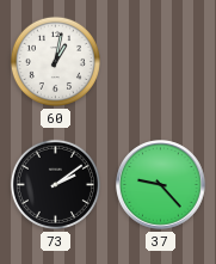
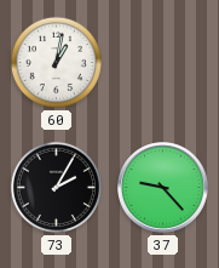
73: 2:09 -> 2:05 (56, 187)
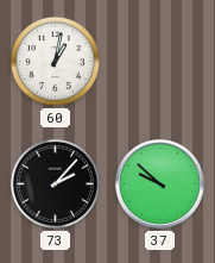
73: 2:05 -> 2:07 (55, 183)
37: 9:23 -> 9:52 (160, 184)
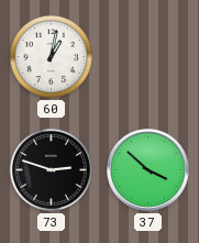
73: 2:07 -> 2:48 (51, 169)
37: 9:52 -> 3:52 (148, 170)
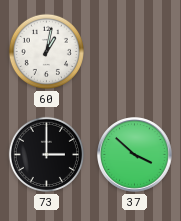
73: 2:48 -> 3:00 (46, 154)
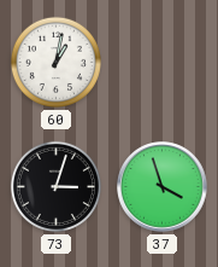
73: 3:00 -> 3:03 (55, 186)
37: 3:52 -> 3:57 (163, 187)
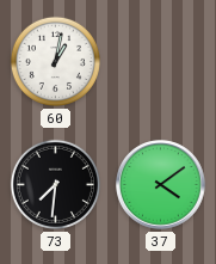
73: 3:03 -> 7:31 (55, 184)
37: 3:57 -> 4:09 (161, 185)
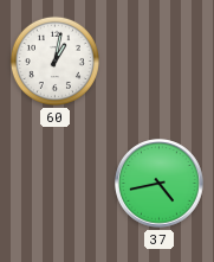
73: 7:31 -> none (55, 184)
37: 4:09 -> 4:43 (160, 184)
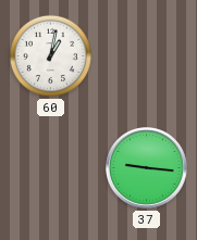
37: 4:43 -> 9:16 (147, 168)
